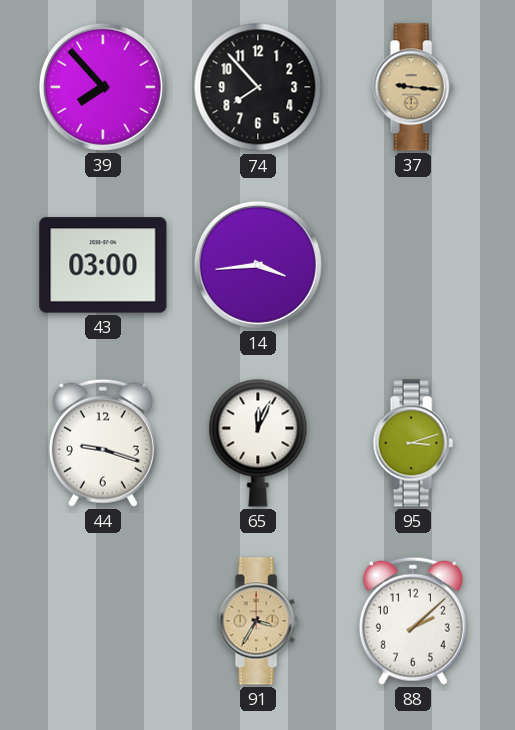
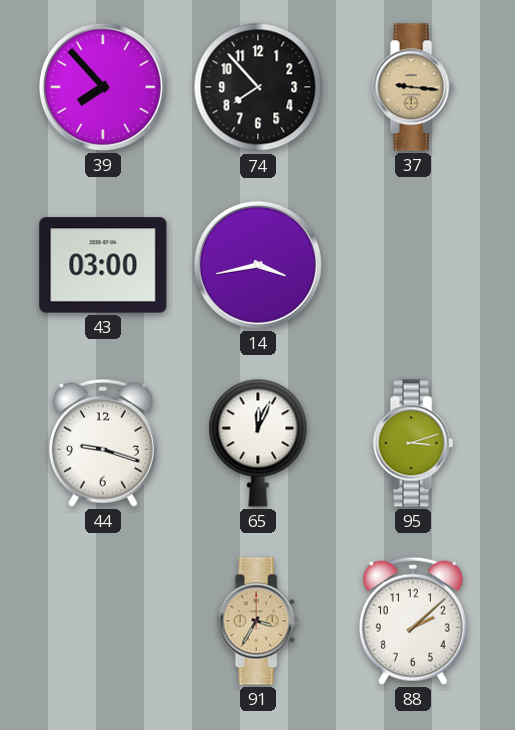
14: 3:44 -> 3:43 (258, 265)
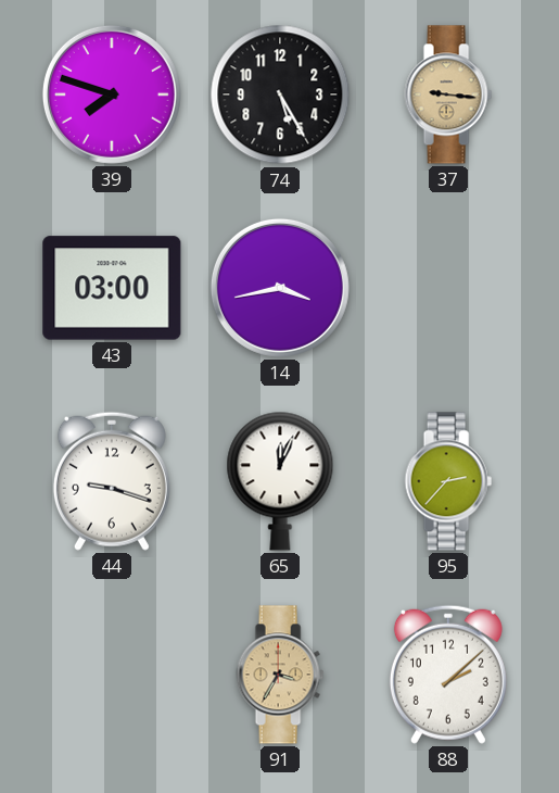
39: 7:53 -> 7:48 (112, 95)
74: 7:53 -> 5:25 (280, 95)
95: 3:12 -> 2:37 (448, 481)
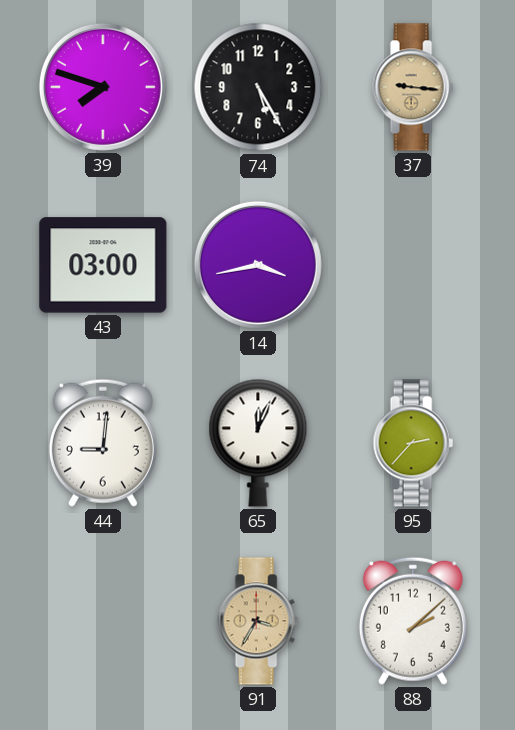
44: 9:18 -> 9:01 (103, 443)
